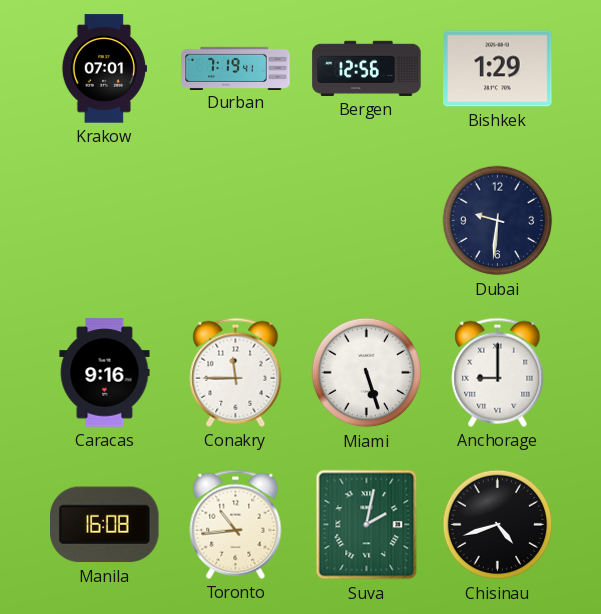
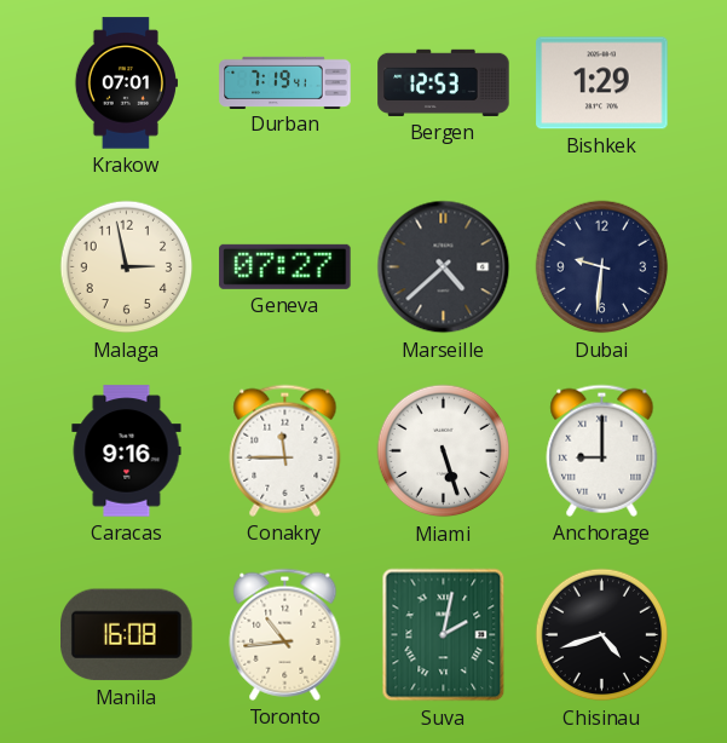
Bergen: 12:56 -> 12:53 (444, 82)
Malaga: none -> 2:58 (127, 267)
Geneva: none -> 07:27 (285, 266)
Marseille: none -> 4:38 (444, 267)
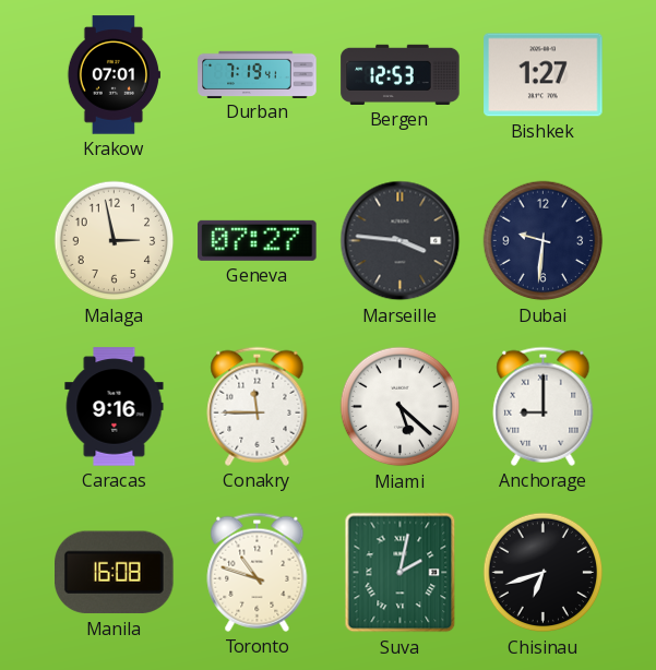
Bishkek: 1:29 -> 1:27 (544, 75)
Marseille: 4:38 -> 3:46 (401, 241)
Miami: 5:27 -> 5:22 (401, 407)
Toronto: 10:44 -> 10:48 (258, 572)
Chisinau: 4:42 -> 6:42 (544, 573)
